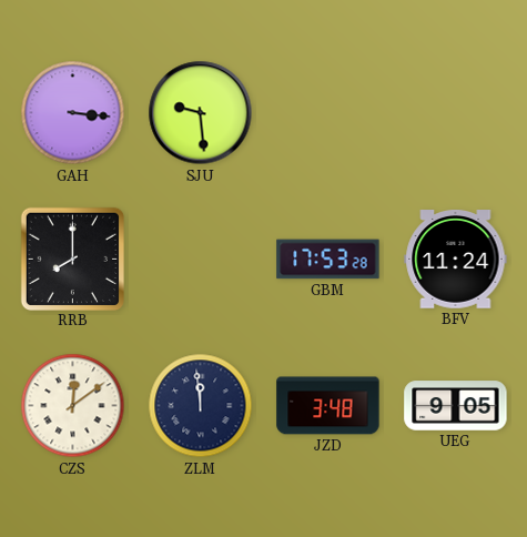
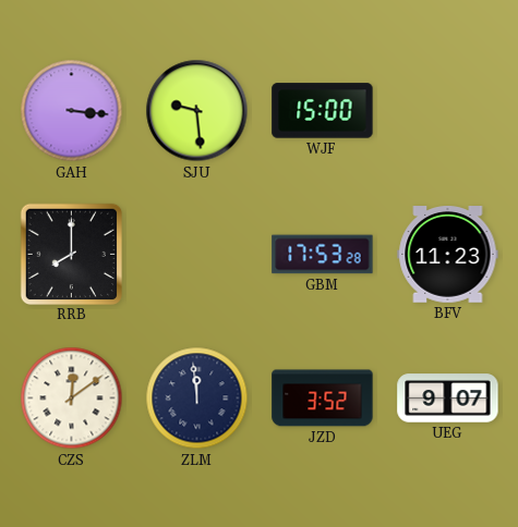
WJF: none -> 15:00 (323, 111)
BFV: 11:24 -> 11:23 (448, 255)
JZD: 3:48 -> 3:52 (323, 399)
UEG: 9:05 -> 9:07 (448, 399)
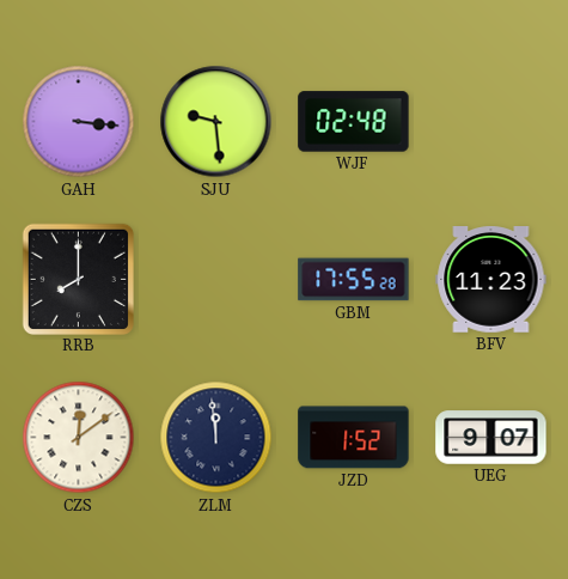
WJF: 15:00 -> 02:48 (354, 122)
GBM: 17:53 -> 17:55 (354, 280)
JZD: 3:52 -> 1:52 (354, 438)
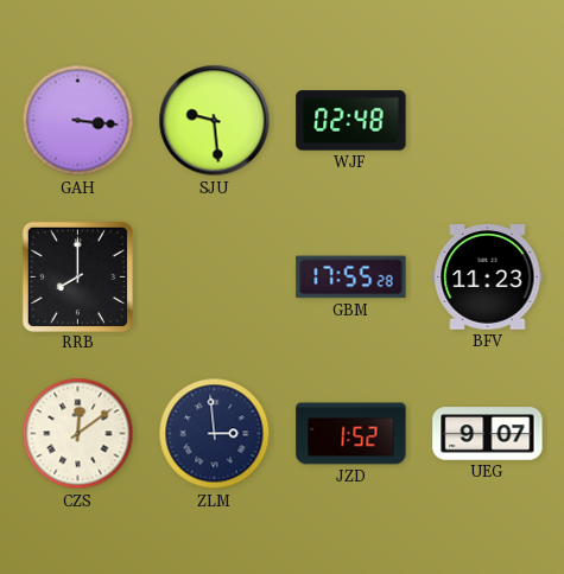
ZLM: 11:59 -> 2:59 (215, 434)
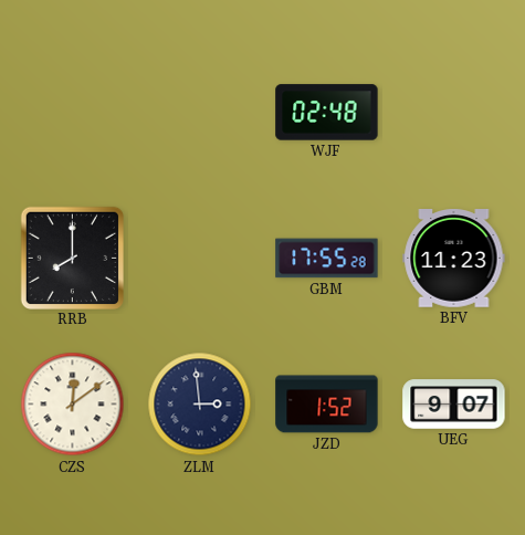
GAH: 3:16 -> none (78, 121)
SJU: 9:29 -> none (215, 121)
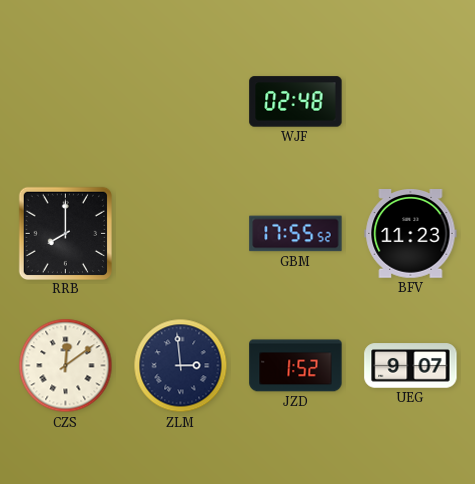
GBM: 17:55:28 -> 17:55:52 (296, 234)
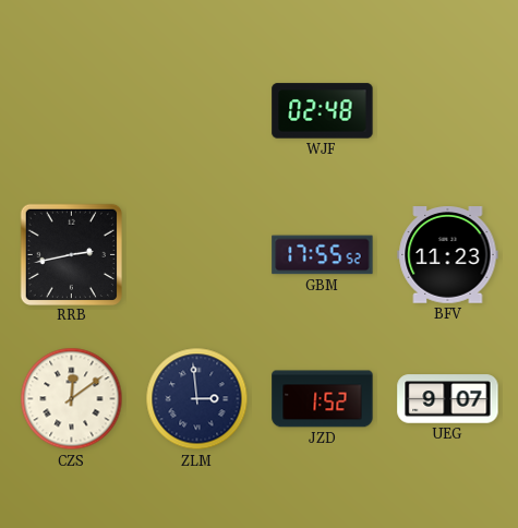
RRB: 8:00 -> 2:43 (71, 254)
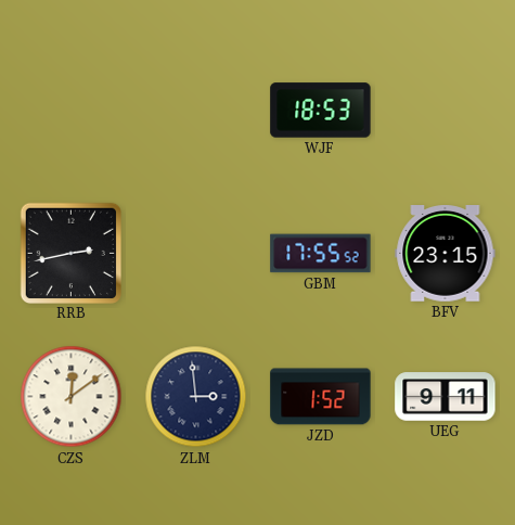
WJF: 02:48 -> 18:53 (321, 111)
BFV: 11:23 -> 23:15 (446, 254)
UEG: 9:07 -> 9:11 (446, 397)
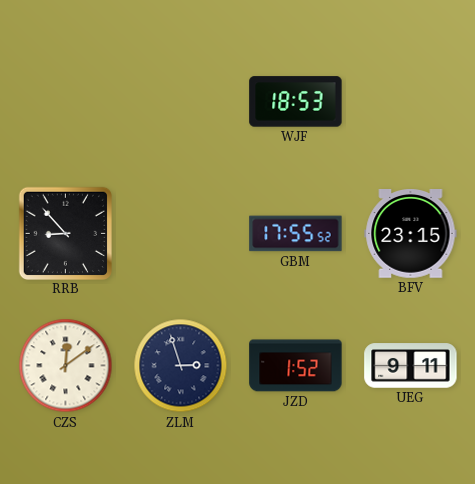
RRB: 2:43 -> 8:53 (65, 233)
ZLM: 2:59 -> 2:57 (181, 366)
